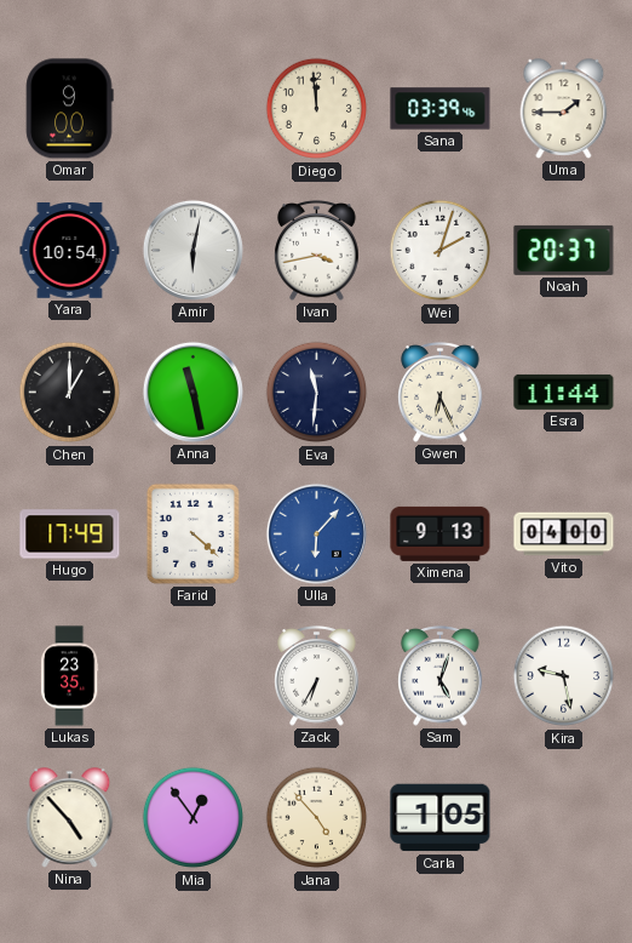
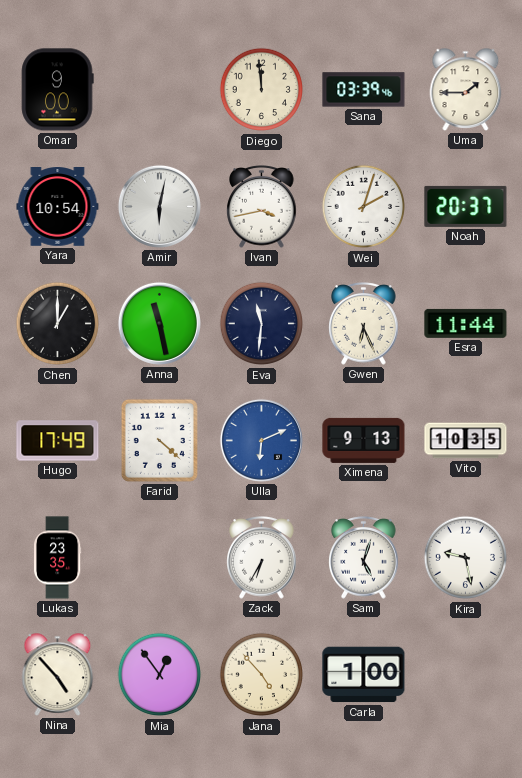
Ulla: 6:07 -> 6:11 (261, 440)
Vito: 04:00 -> 10:35 (466, 441)
Carla: 1:05 -> 1:00 (364, 675)
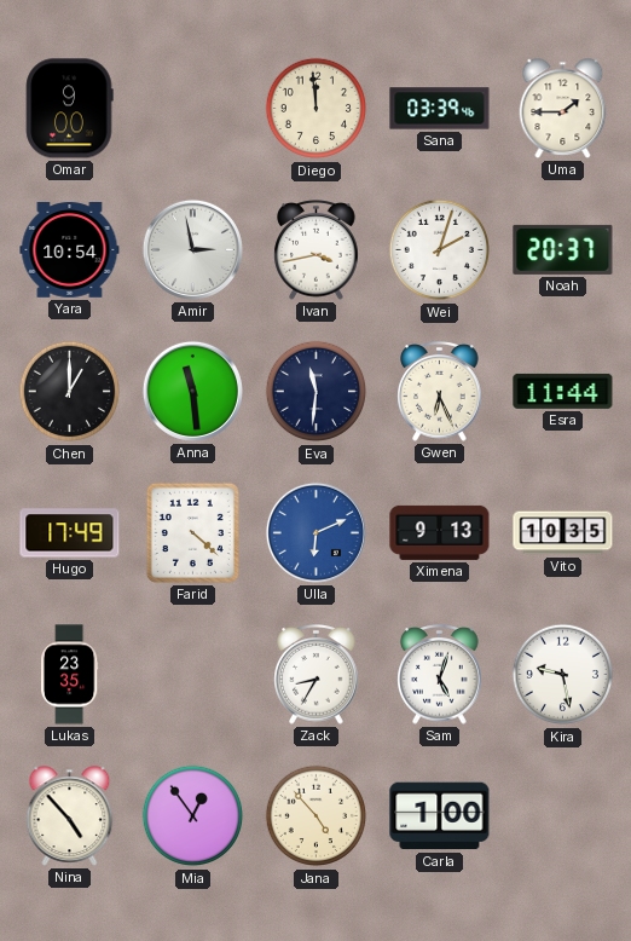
Amir: 6:02 -> 2:58 (192, 249)
Anna: 11:28 -> 11:29 (192, 391)
Zack: 6:35 -> 8:35 (317, 675)
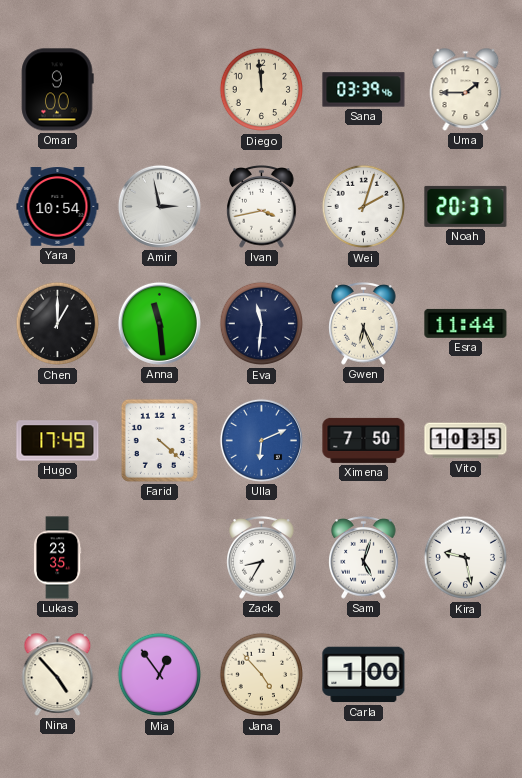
Ximena: 9:13 -> 7:50 (364, 440)
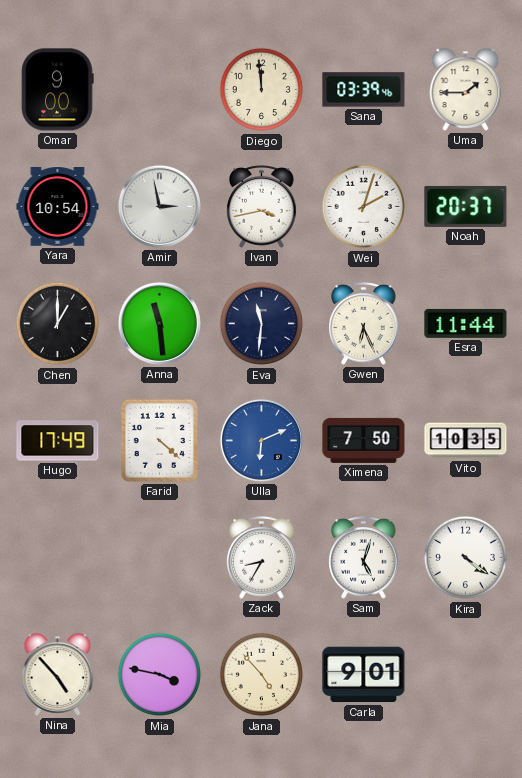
Lukas: 23:35 -> none (57, 558)
Kira: 9:28 -> 4:21 (466, 558)
Mia: 12:54 -> 3:47 (160, 675)
Carla: 1:00 -> 9:01 (364, 675)
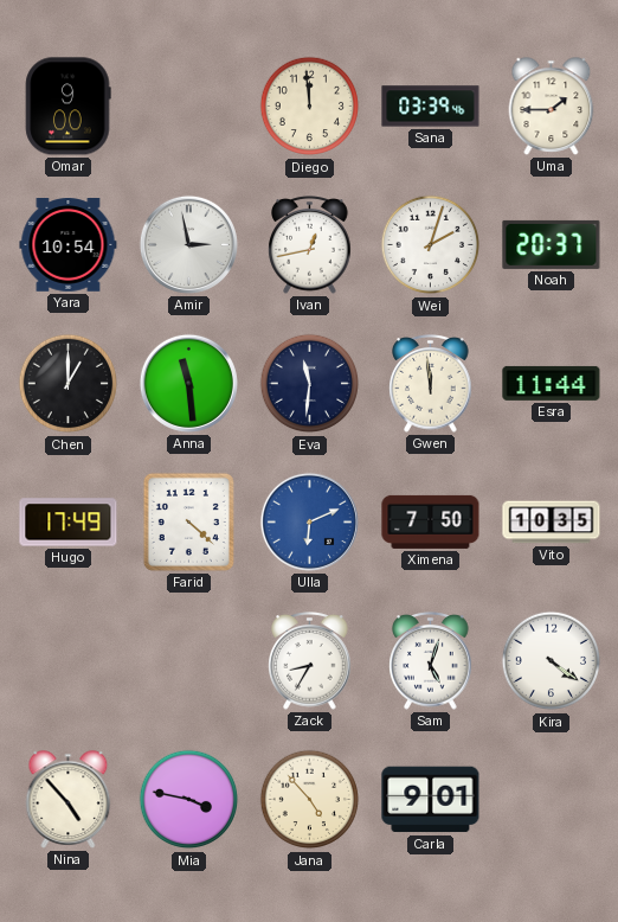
Ivan: 3:43 -> 12:43 (310, 245)
Gwen: 6:26 -> 11:59 (431, 384)
